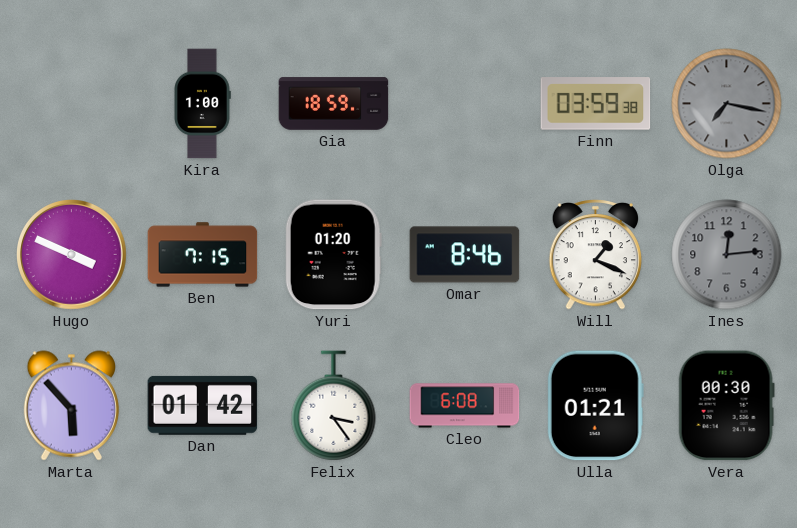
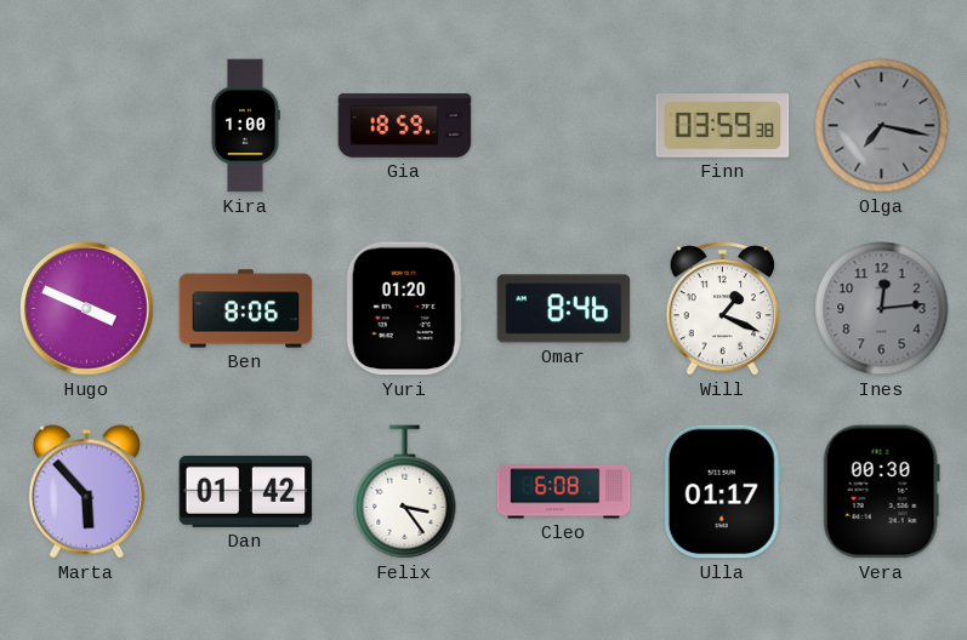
Ben: 7:15 -> 8:06 (246, 309)
Ulla: 01:21 -> 01:17 (722, 492)
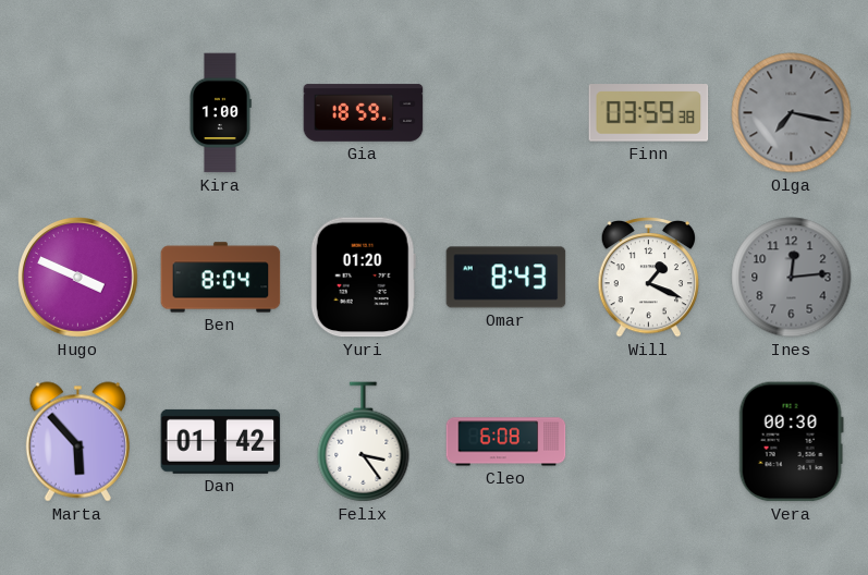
Ben: 8:06 -> 8:04 (221, 278)
Omar: 8:46 -> 8:43 (506, 278)
Ulla: 01:17 -> none (722, 492)
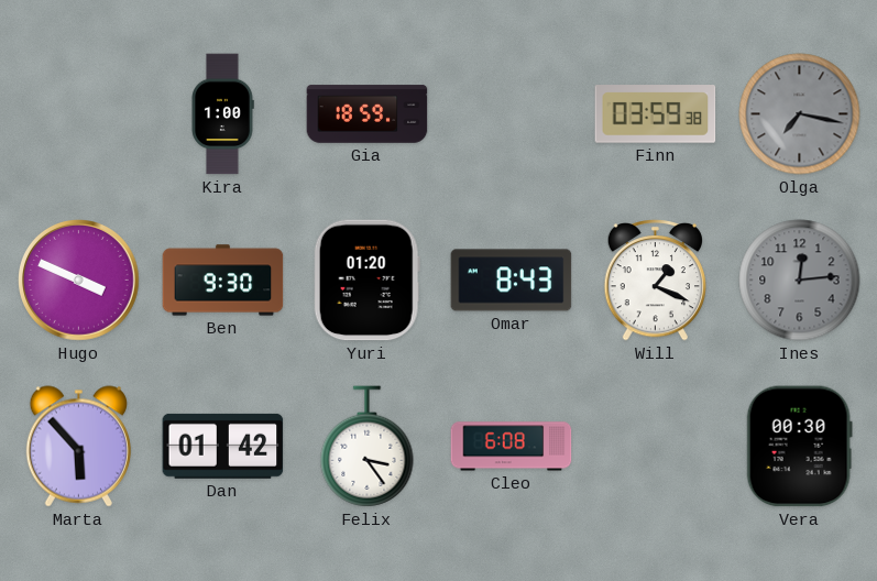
Ben: 8:04 -> 9:30 (223, 281)
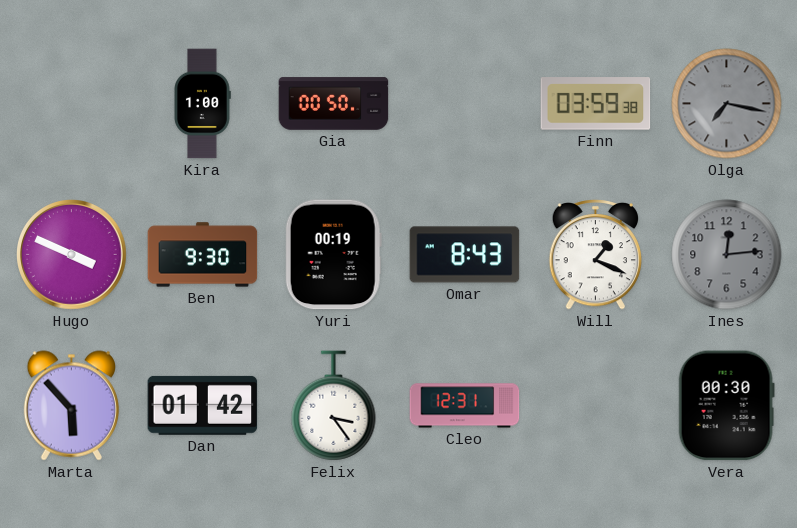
Gia: 18:59 -> 00:50 (334, 104)
Yuri: 01:20 -> 00:19 (333, 255)
Cleo: 6:08 -> 12:31 (465, 406)
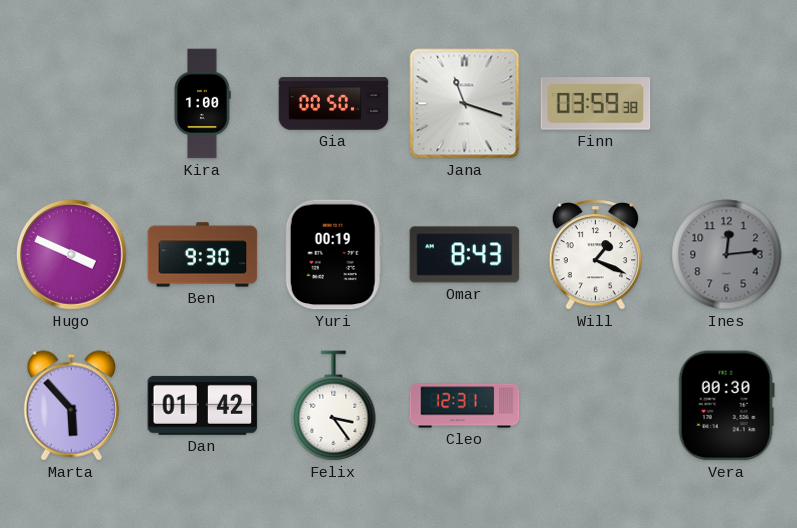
Jana: none -> 11:18 (465, 104)
Olga: 7:17 -> none (727, 104)
